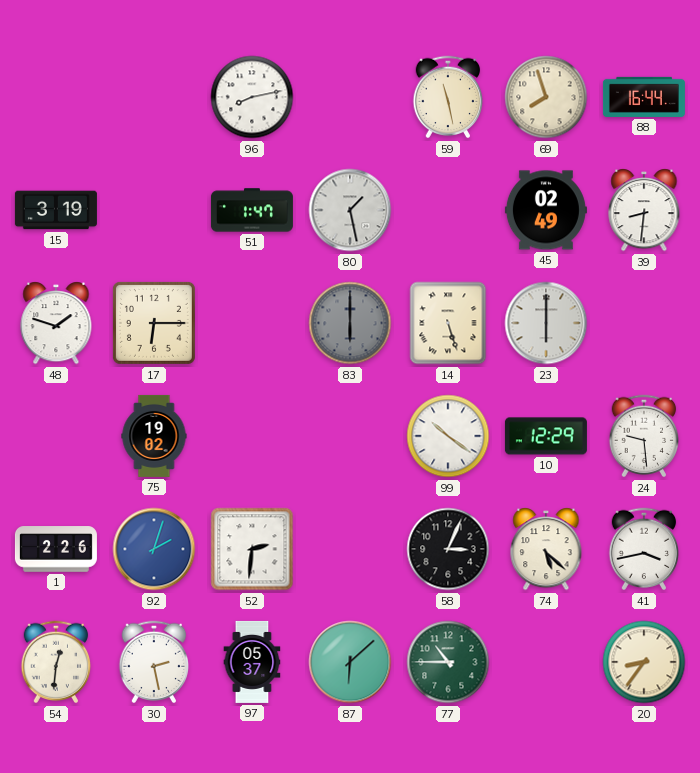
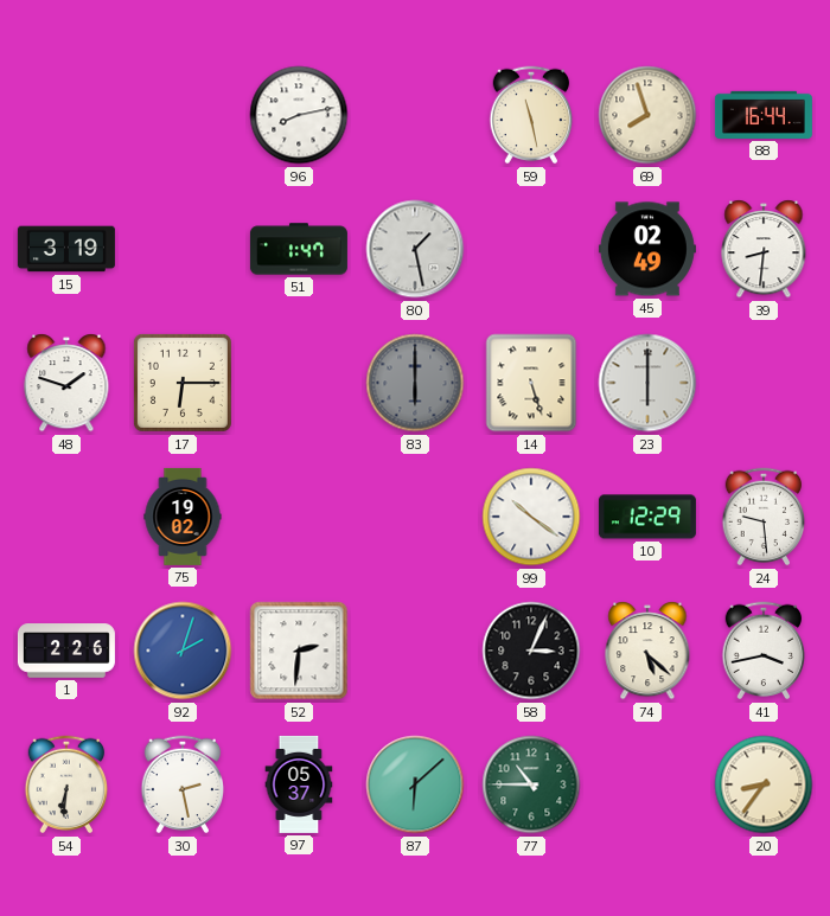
54: 12:31 -> 6:31 (66, 784)
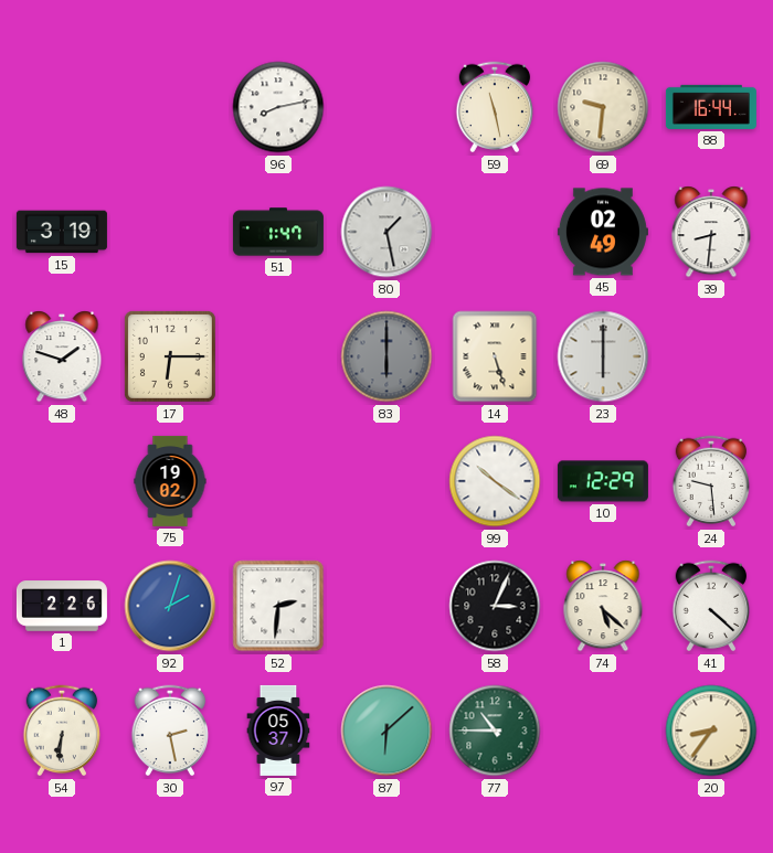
69: 7:57 -> 9:31 (603, 107)
41: 3:43 -> 4:22 (711, 606)
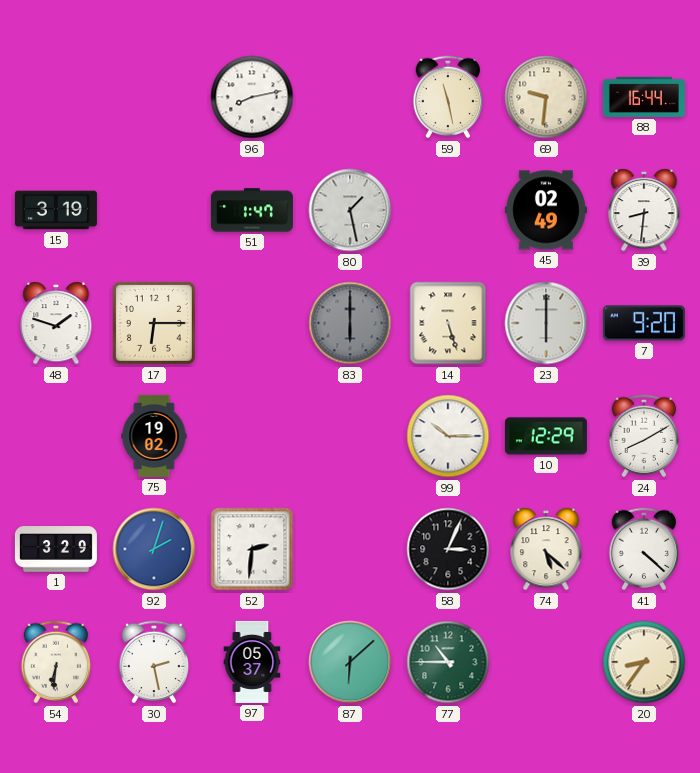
7: none -> 9:20 (644, 323)
99: 10:21 -> 10:15 (448, 436)
24: 9:29 -> 8:10 (644, 436)
1: 2:26 -> 3:29 (56, 549)
